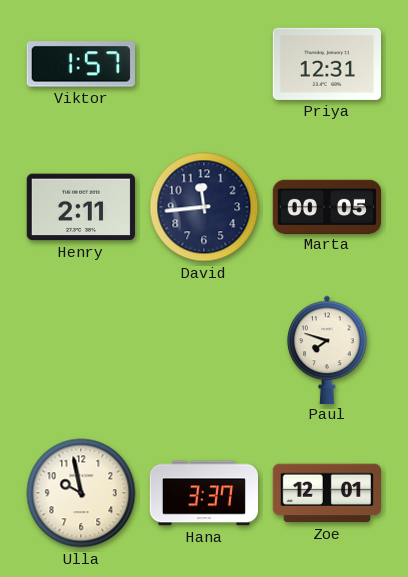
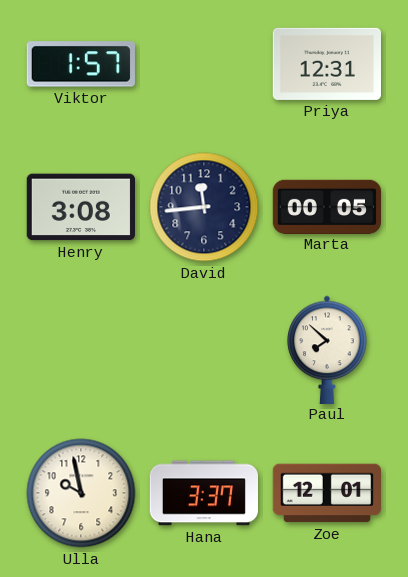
Henry: 2:11 -> 3:08 (80, 207)
Paul: 7:48 -> 7:52 (327, 349)
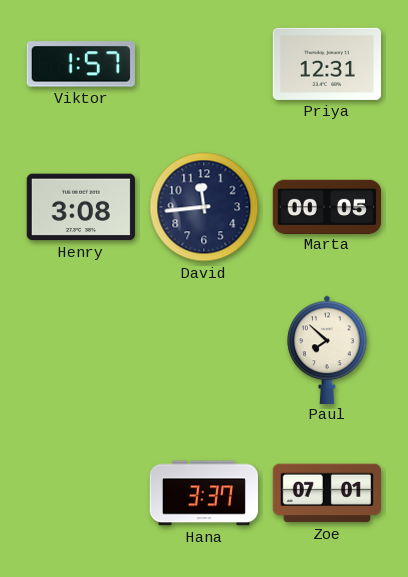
Ulla: 9:58 -> none (81, 493)
Zoe: 12:01 -> 07:01 (326, 493)
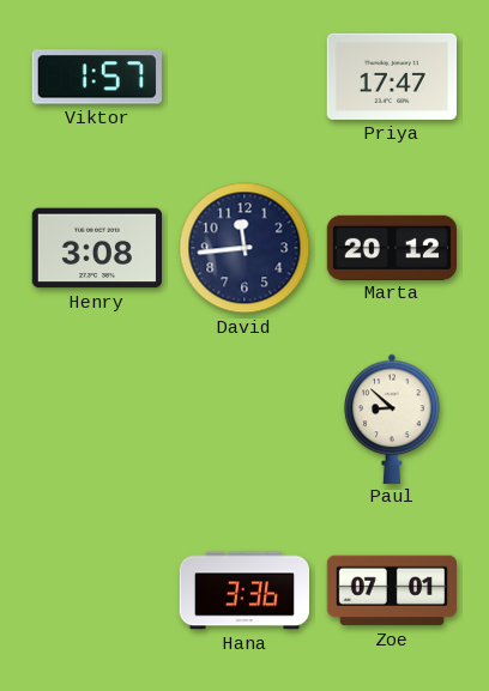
Priya: 12:31 -> 17:47 (391, 77)
Marta: 00:05 -> 20:12 (392, 247)
Paul: 7:52 -> 8:52 (392, 418)
Hana: 3:37 -> 3:36 (243, 590)
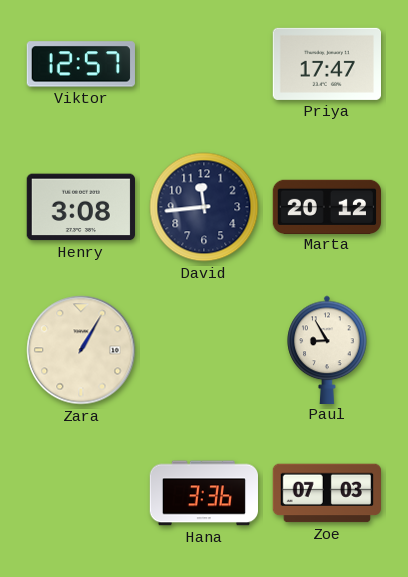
Viktor: 1:57 -> 12:57 (81, 64)
Zara: none -> 1:05 (81, 350)
Paul: 8:52 -> 8:55 (327, 349)
Zoe: 07:01 -> 07:03 (326, 493)
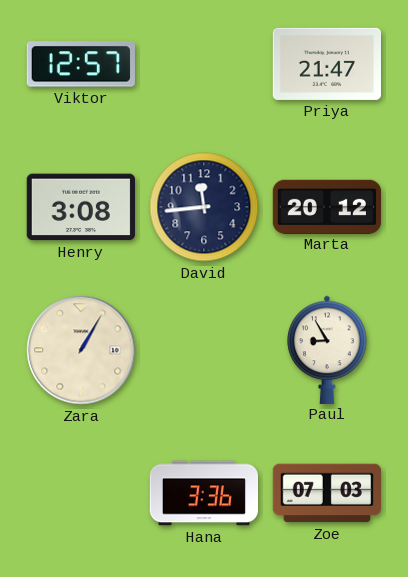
Priya: 17:47 -> 21:47 (326, 64)
